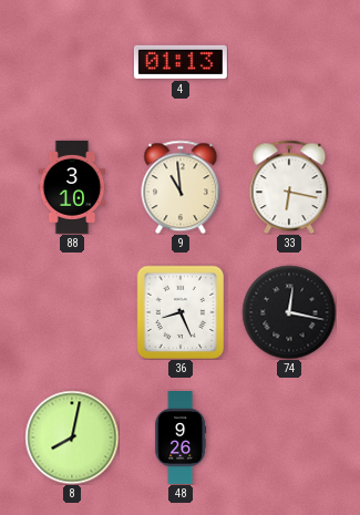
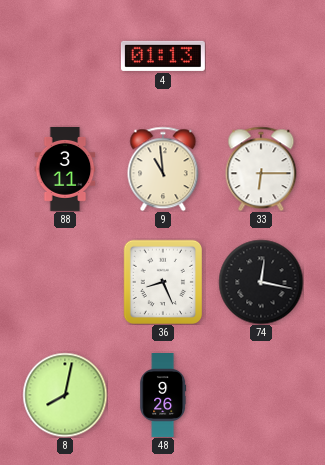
88: 3:10 -> 3:11 (65, 169)
33: 6:17 -> 6:15 (261, 169)
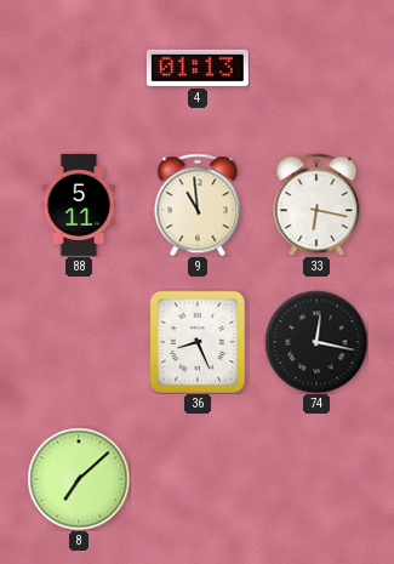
88: 3:11 -> 5:11 (79, 205)
33: 6:15 -> 6:17 (316, 205)
8: 8:02 -> 7:08 (79, 479)
48: 9:26 -> none (163, 396)
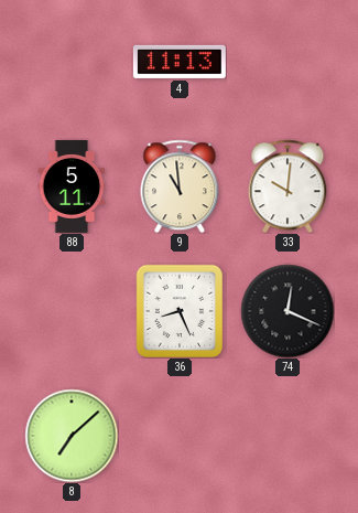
4: 01:13 -> 11:13 (180, 62)
33: 6:17 -> 10:01 (288, 186)
74: 12:17 -> 12:19 (288, 311)
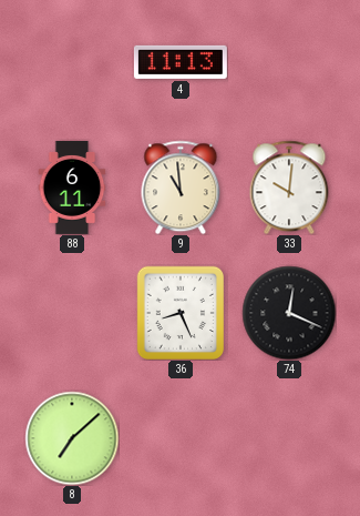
88: 5:11 -> 6:11 (72, 188)
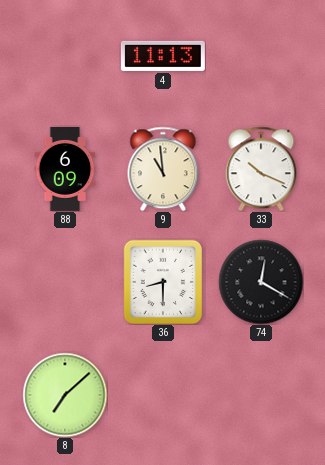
88: 6:11 -> 6:09 (65, 169)
33: 10:01 -> 10:19 (261, 169)
36: 8:26 -> 8:30 (162, 282)
74: 12:19 -> 12:20 (261, 282)
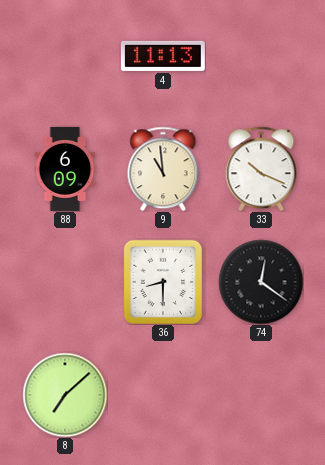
74: 12:20 -> 12:21 (261, 282)
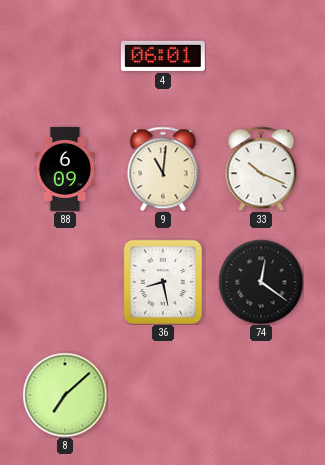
4: 11:13 -> 06:01 (163, 56)
9: 10:59 -> 11:01 (163, 169)
36: 8:30 -> 8:28 (162, 282)
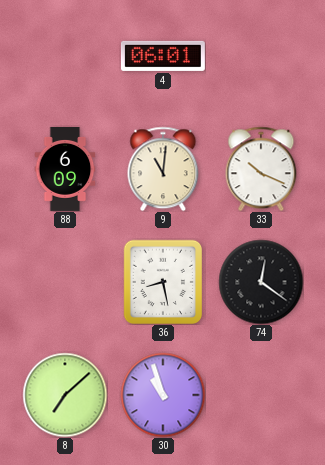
30: none -> 10:57 (163, 395)
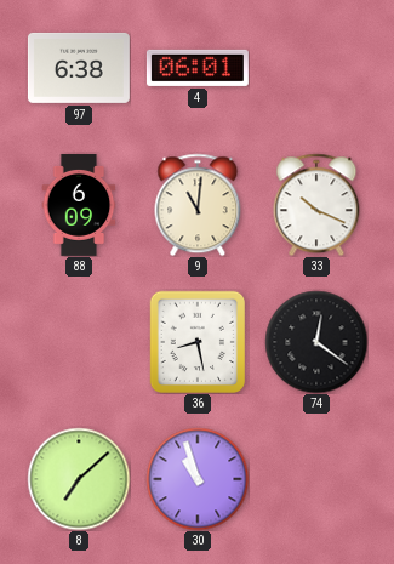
97: none -> 6:38 (79, 68)
